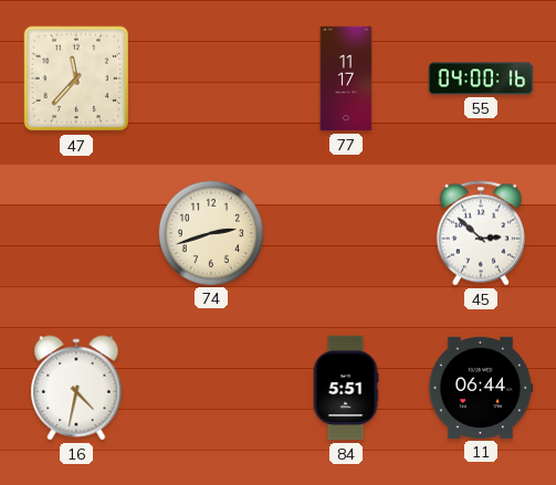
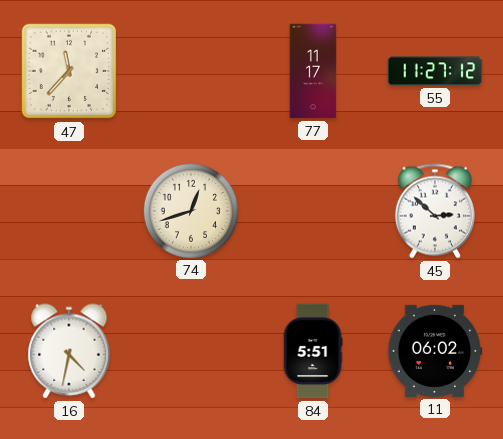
55: 04:00 -> 11:27 (435, 71)
74: 2:42 -> 12:42 (190, 210)
11: 06:44 -> 06:02 (435, 351)
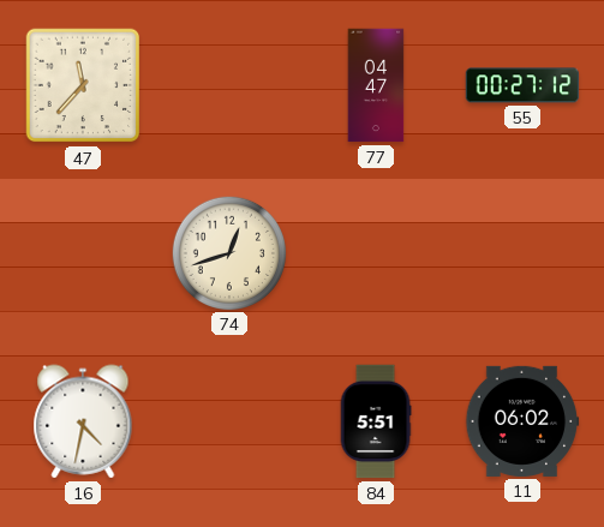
77: 11:17 -> 04:47 (376, 85)
55: 11:27 -> 00:27 (522, 85)
45: 2:52 -> none (435, 211)
